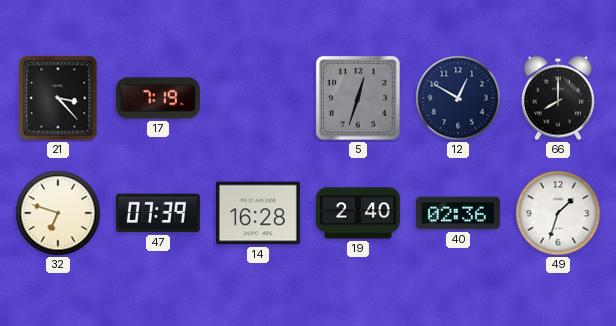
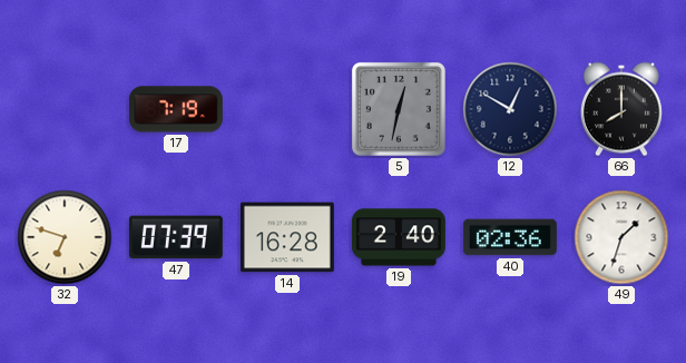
21: 3:23 -> none (58, 98)
5: 12:33 -> 12:32 (399, 109)
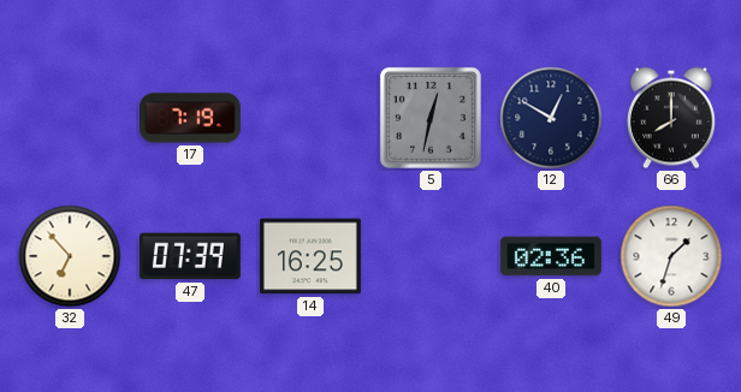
32: 6:48 -> 6:53 (70, 256)
14: 16:28 -> 16:25 (310, 256)
19: 2:40 -> none (399, 237)
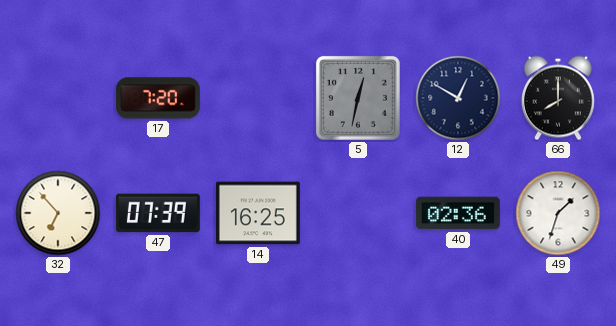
17: 7:19 -> 7:20 (158, 98)
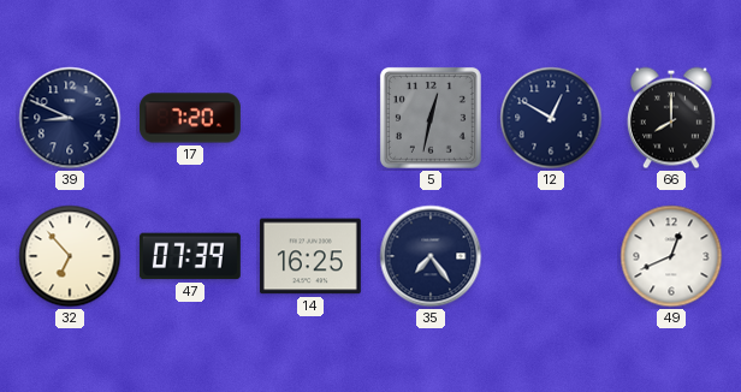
39: none -> 8:49 (70, 118)
35: none -> 7:24 (431, 256)
40: 02:36 -> none (458, 213)
49: 1:33 -> 12:41 (671, 256)
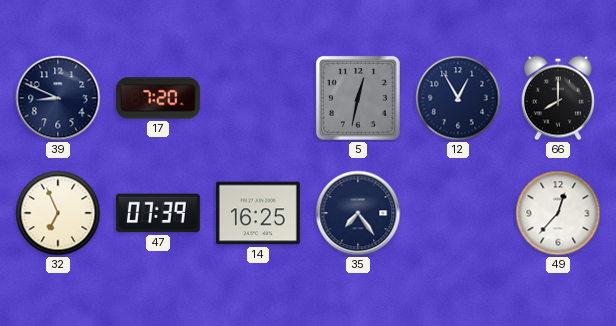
12: 12:50 -> 12:55 (458, 98)
32: 6:53 -> 6:56 (58, 213)
49: 12:41 -> 12:37 (558, 213)
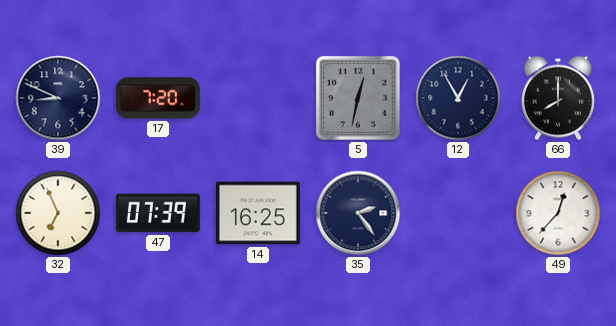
35: 7:24 -> 2:24 (358, 213)
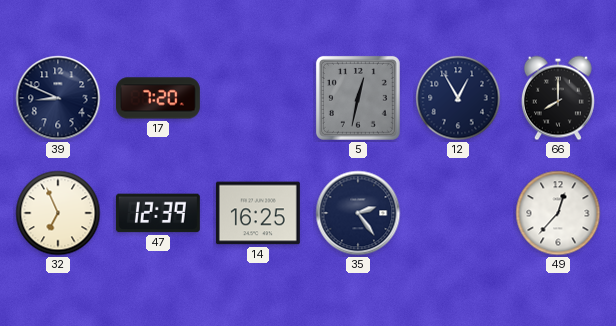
47: 07:39 -> 12:39 (158, 213)
